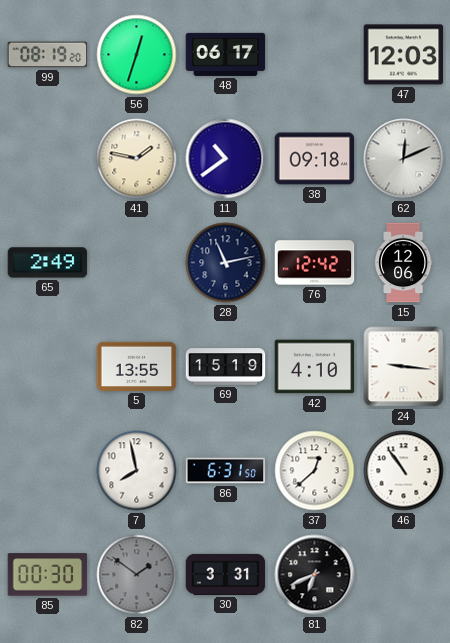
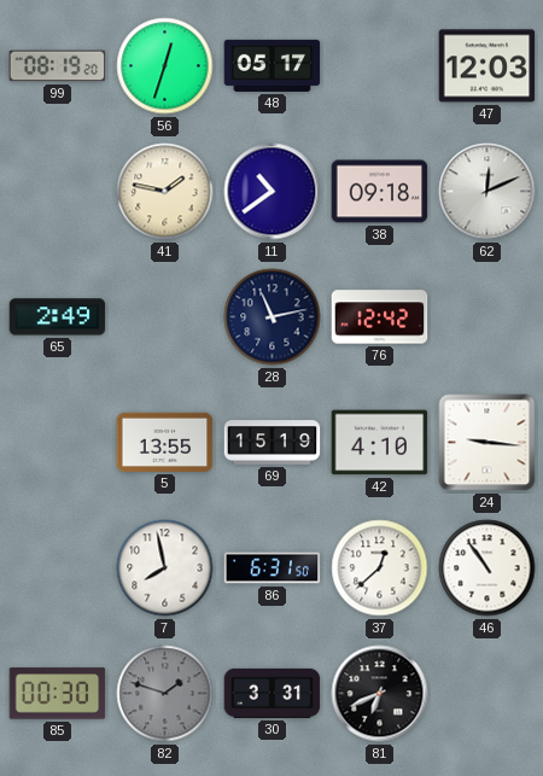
48: 06:17 -> 05:17 (273, 65)
15: 12:06 -> none (403, 263)
82: 1:51 -> 1:48 (165, 694)
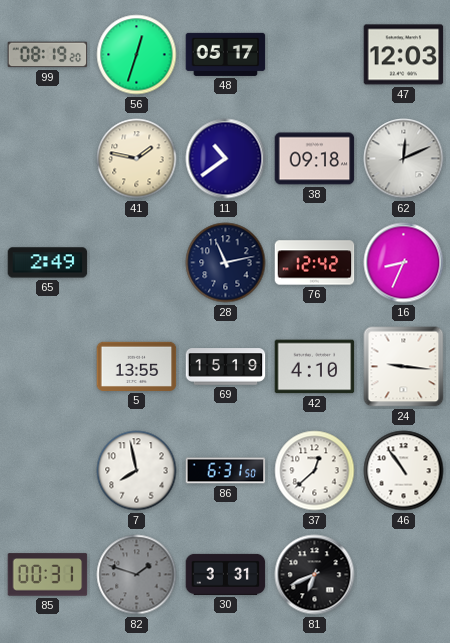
16: none -> 8:34 (404, 263)
85: 00:30 -> 00:31 (48, 575)
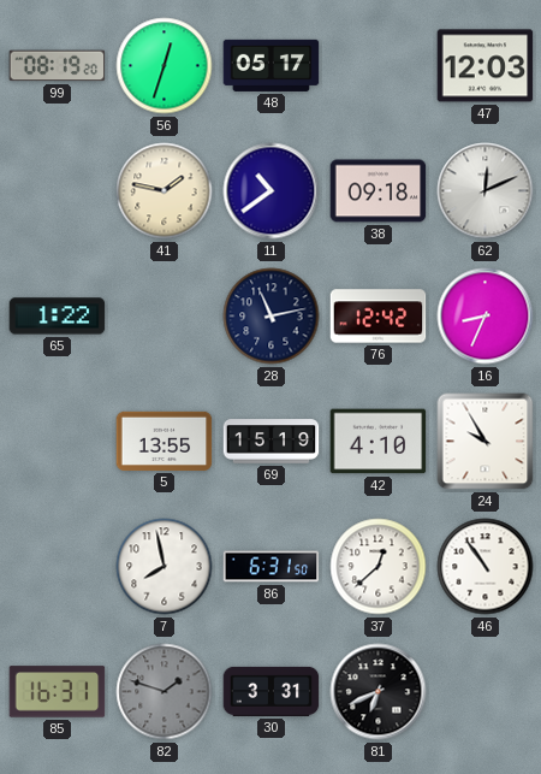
65: 2:49 -> 1:22 (58, 317)
24: 9:16 -> 9:55 (486, 442)
85: 00:31 -> 16:31 (58, 692)
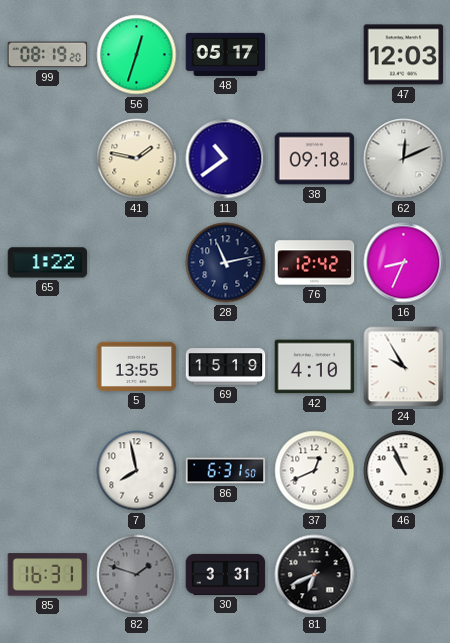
37: 12:38 -> 12:41 (315, 471)
46: 10:54 -> 10:56 (404, 471)
